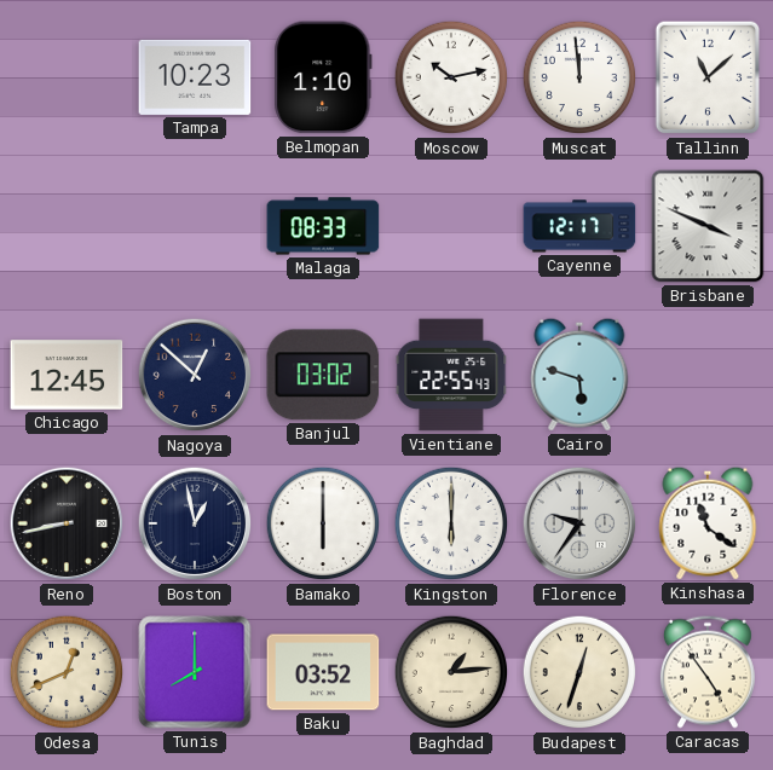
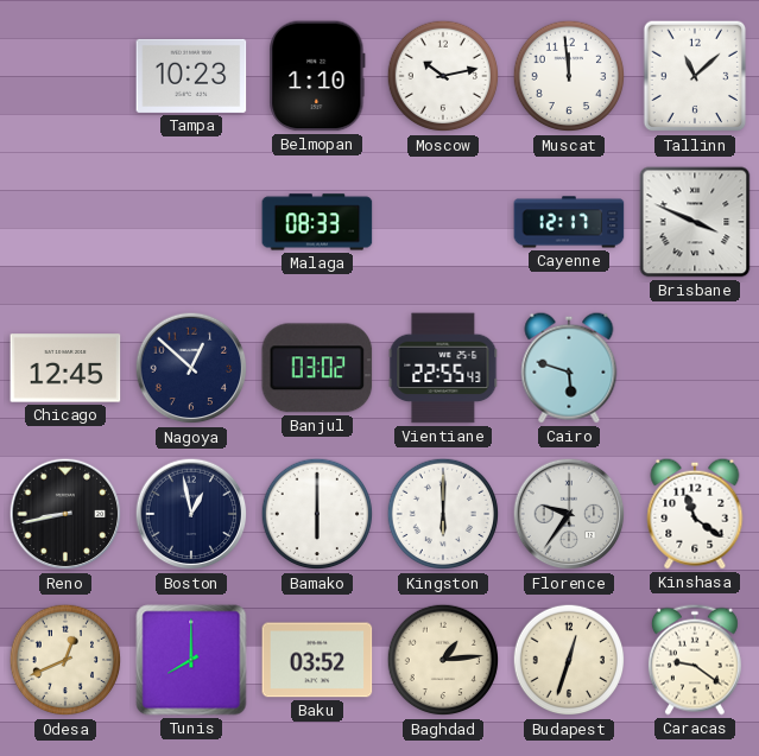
Caracas: 4:54 -> 9:21 (695, 660)
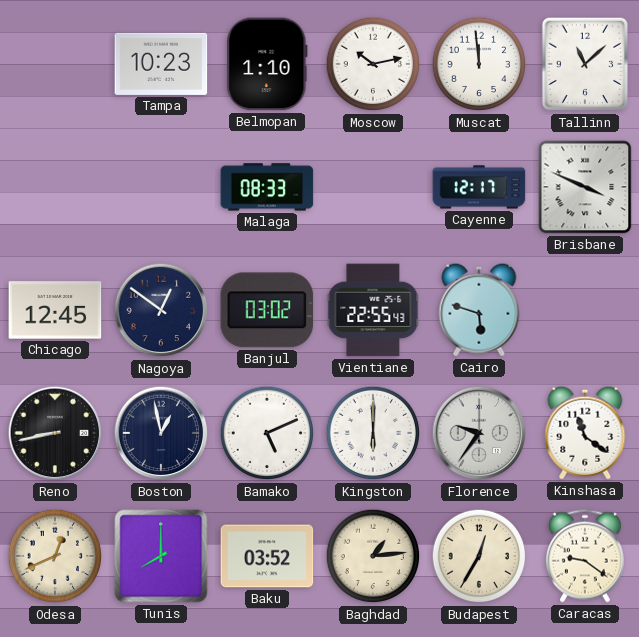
Nagoya: 12:52 -> 12:51 (161, 310)
Bamako: 6:00 -> 5:11 (267, 433)
Budapest: 12:33 -> 12:35 (479, 556)
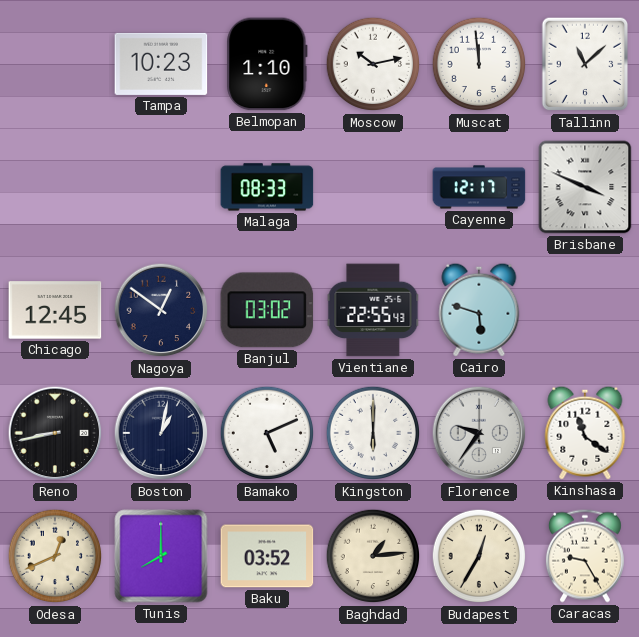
Boston: 12:58 -> 1:02 (161, 433)
Caracas: 9:21 -> 9:25 (585, 556)
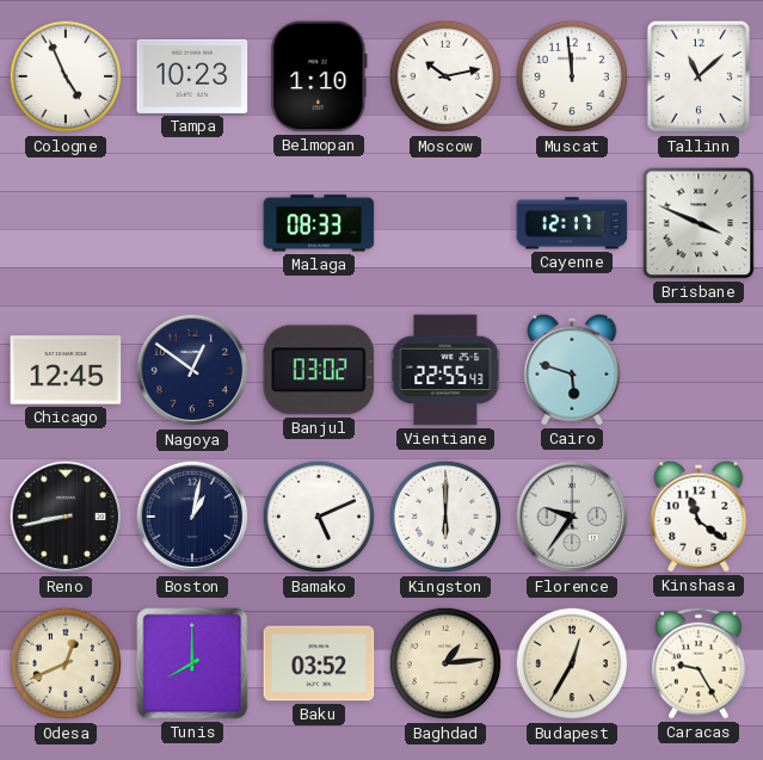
Cologne: none -> 4:56 (66, 76)
